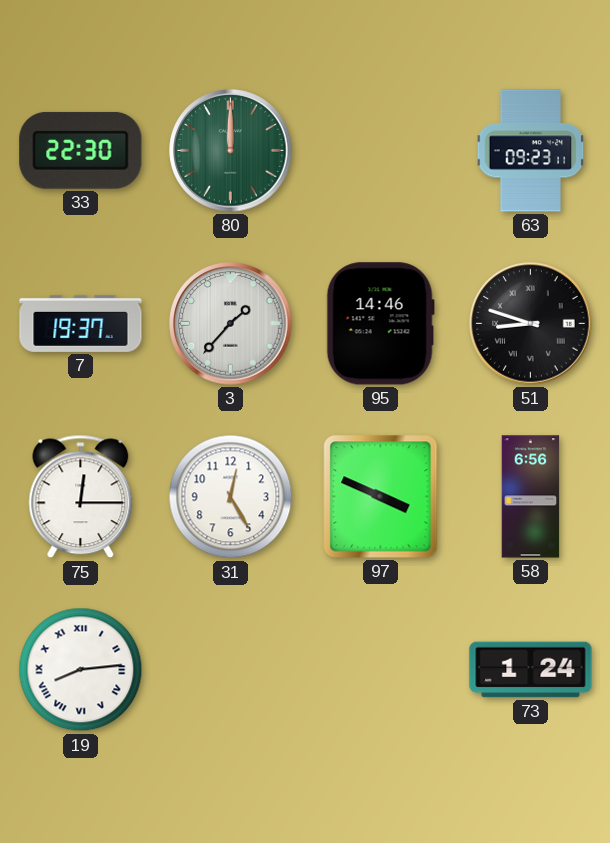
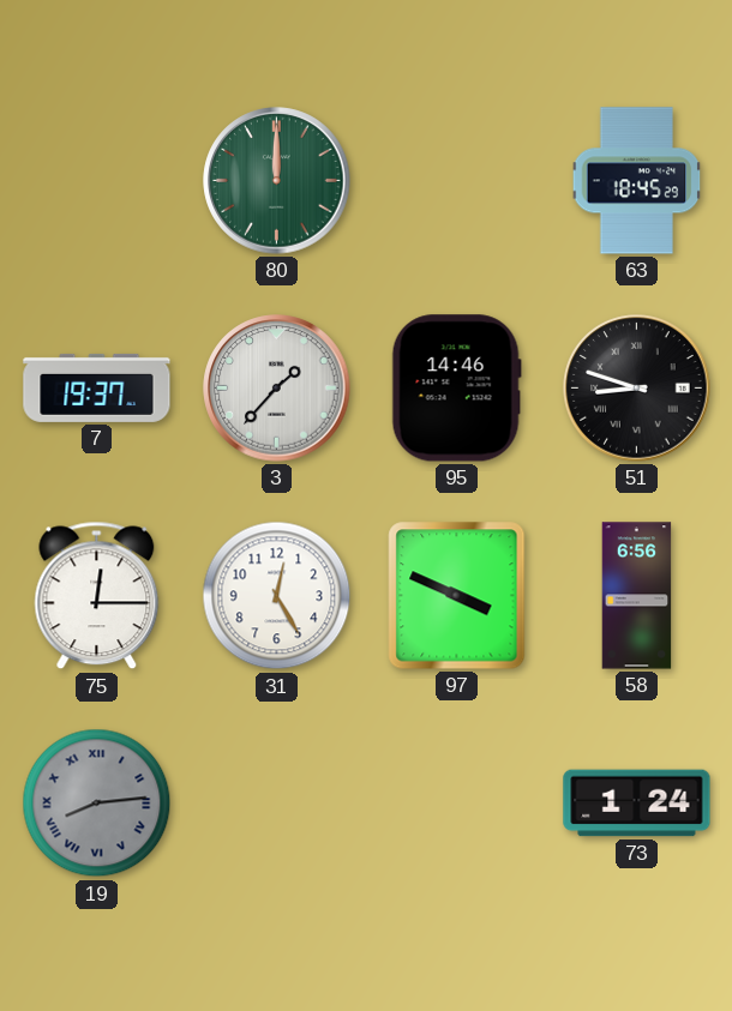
33: 22:30 -> none (81, 150)
63: 09:23 -> 18:45 (637, 181)
19 dial: white -> grey (97, 804)
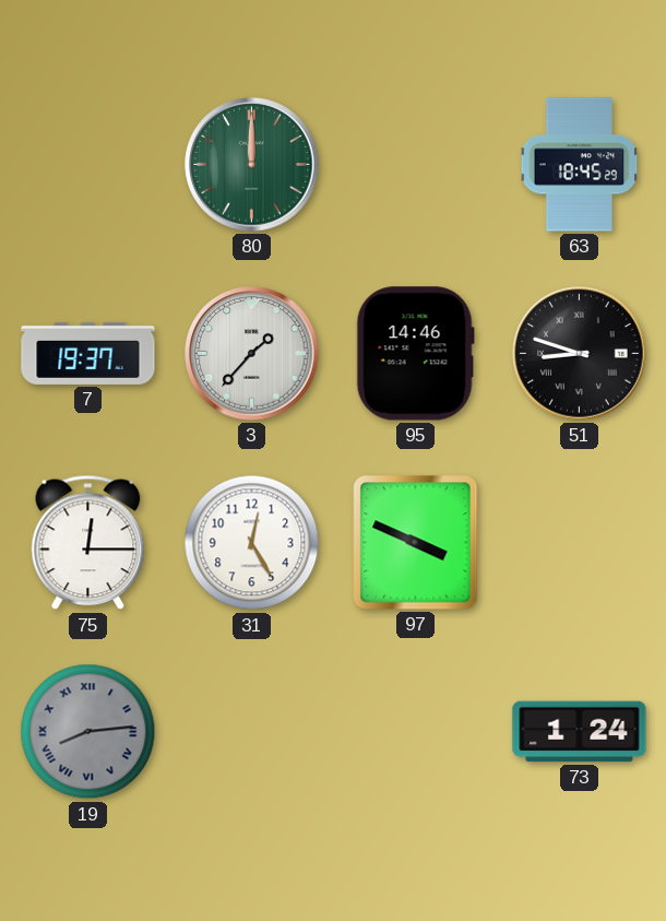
58: 6:56 -> none (637, 596)
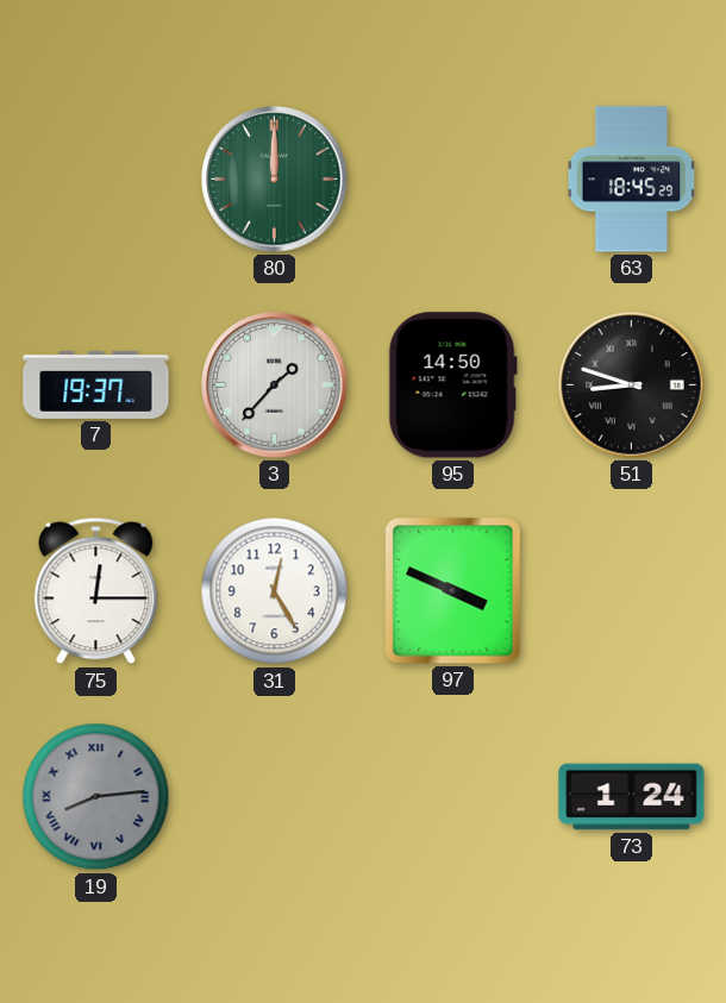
95: 14:46 -> 14:50 (452, 385)
